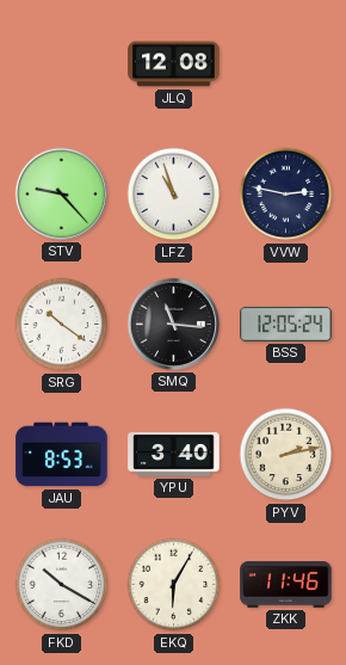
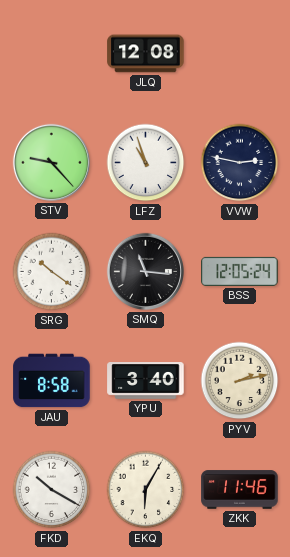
JAU: 8:53 -> 8:58 (52, 381)
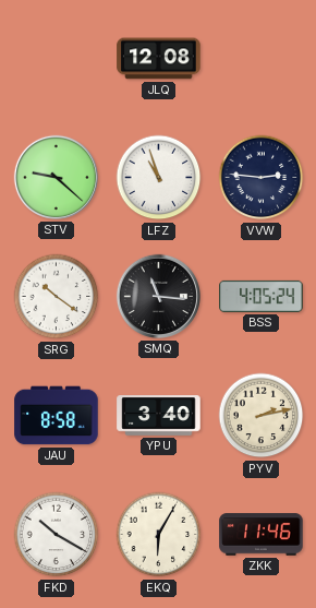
STV: 9:23 -> 9:22 (56, 177)
VVW: 2:47 -> 2:46 (262, 178)
BSS: 12:05 -> 4:05 (262, 296)
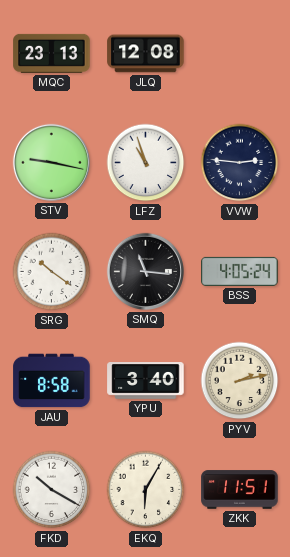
MQC: none -> 23:13 (52, 53)
STV: 9:22 -> 9:17 (51, 162)
ZKK: 11:46 -> 11:51 (240, 490)
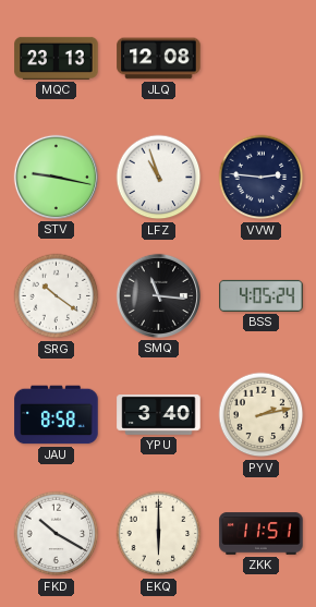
EKQ: 6:05 -> 6:00 (159, 534)
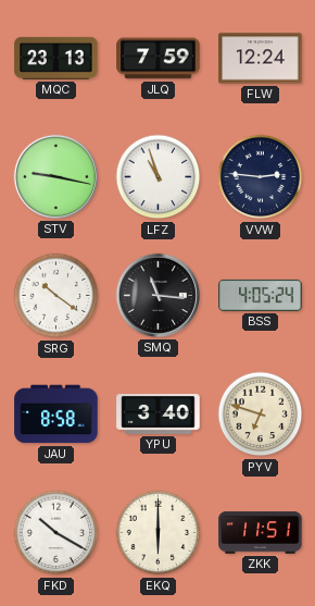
JLQ: 12:08 -> 7:59 (159, 59)
FLW: none -> 12:24 (261, 59)
PYV: 2:13 -> 6:48 (261, 415)
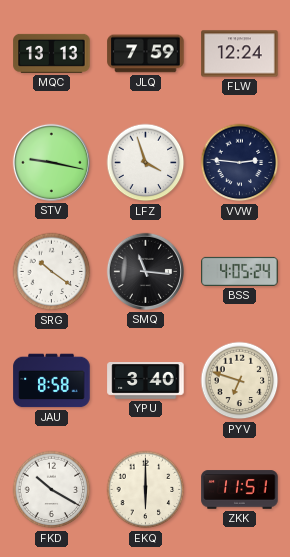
MQC: 23:13 -> 13:13 (52, 53)
LFZ: 10:57 -> 3:57 (146, 163)
